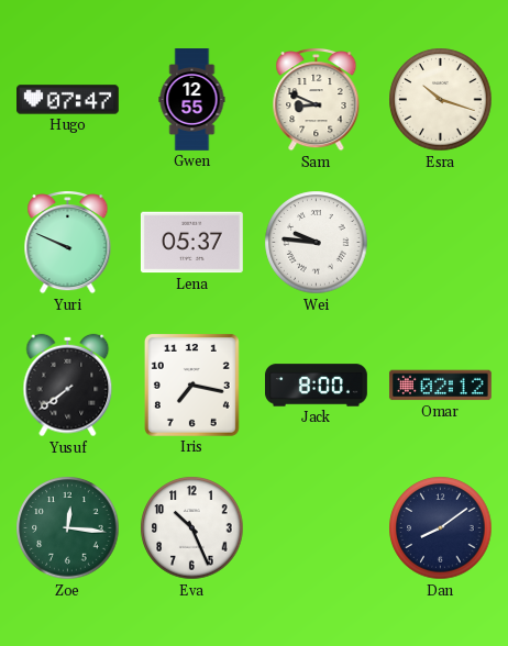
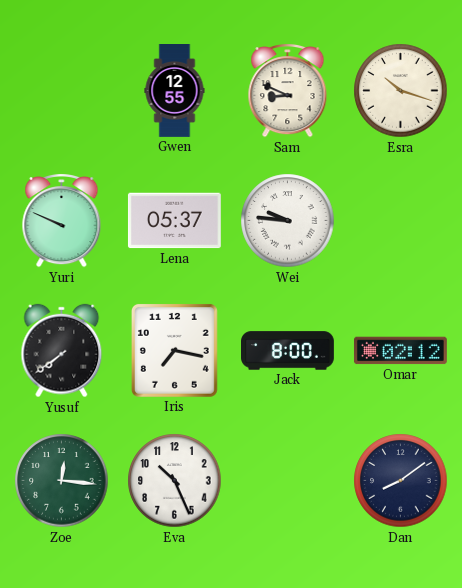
Hugo: 07:47 -> none (68, 100)
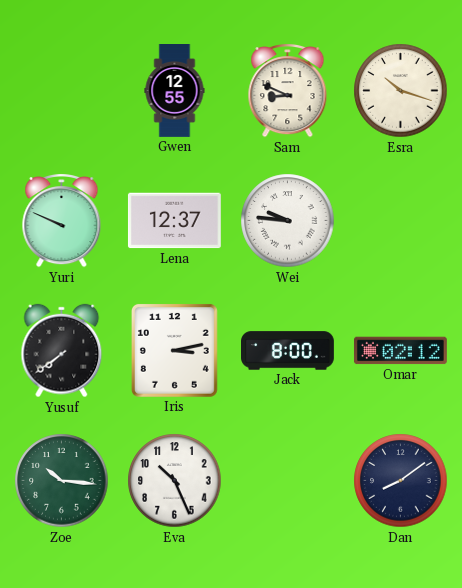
Lena: 05:37 -> 12:37 (174, 221)
Iris: 7:17 -> 3:13 (174, 350)
Zoe: 12:16 -> 10:16 (62, 481)
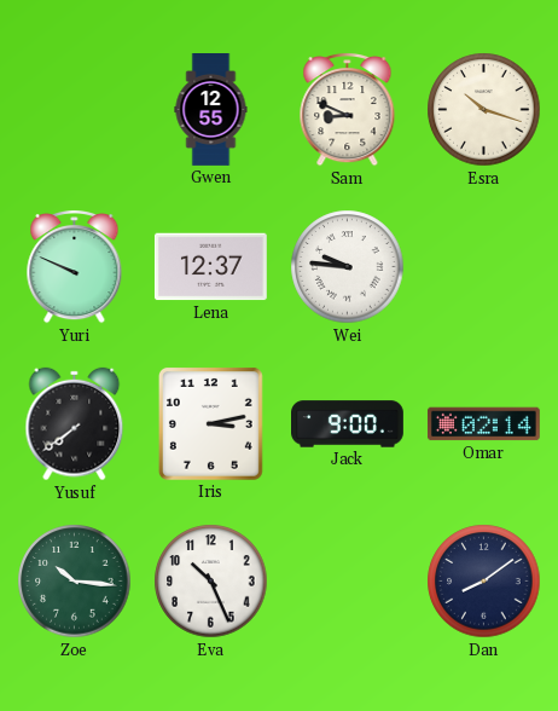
Jack: 8:00 -> 9:00 (348, 424)
Omar: 02:12 -> 02:14 (483, 424)
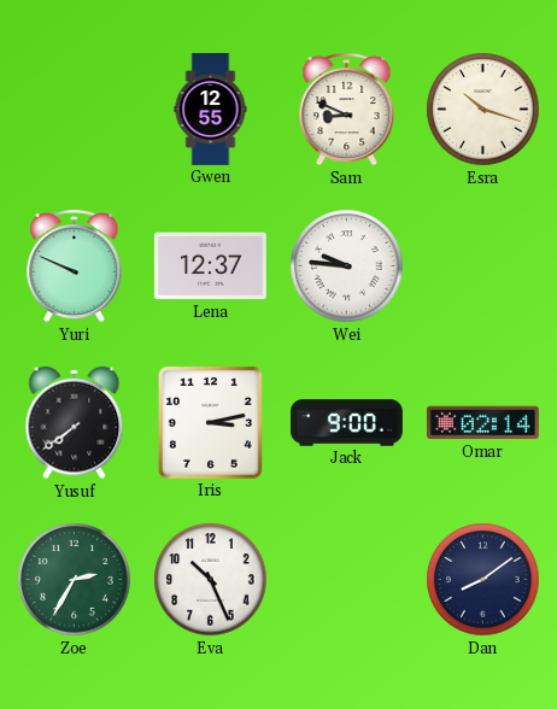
Zoe: 10:16 -> 2:35 (75, 580)
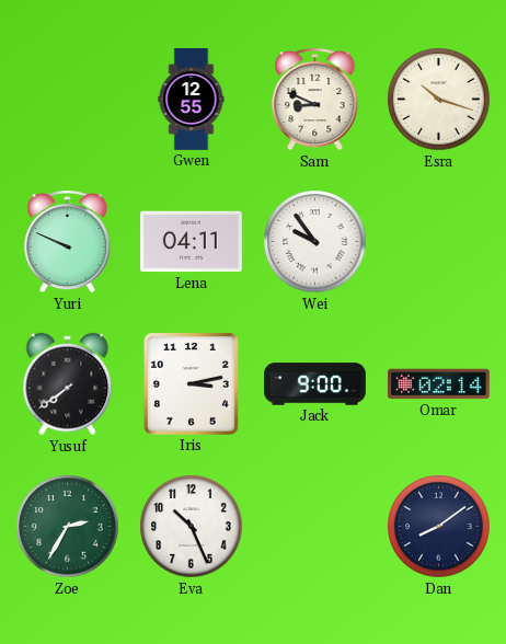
Lena: 12:37 -> 04:11 (191, 242)
Wei: 9:46 -> 9:54 (315, 242)
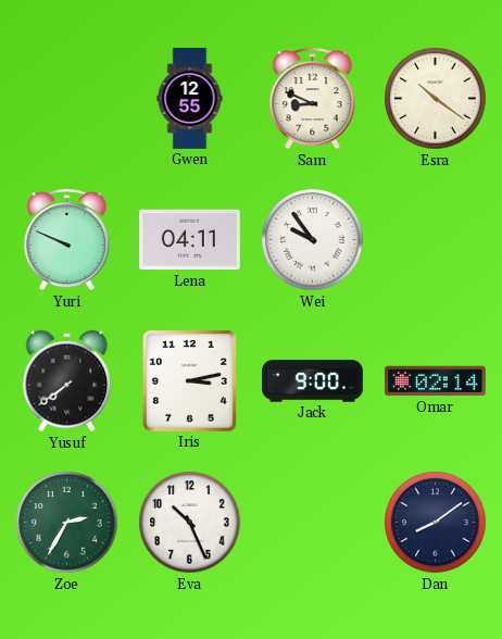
Esra: 10:18 -> 10:21 (436, 99)
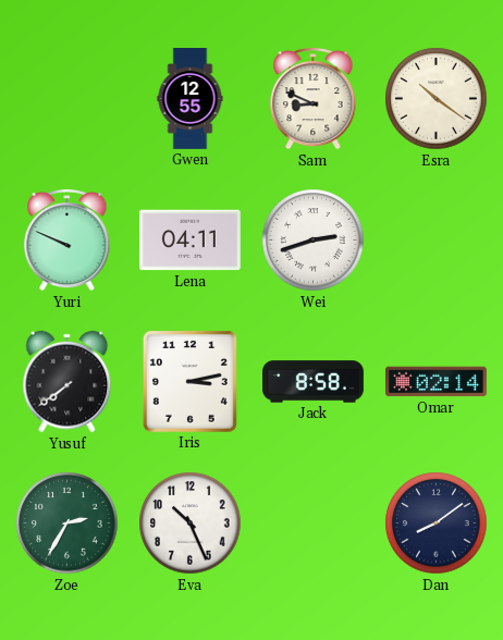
Wei: 9:54 -> 2:42 (314, 241)
Jack: 9:00 -> 8:58 (314, 382)
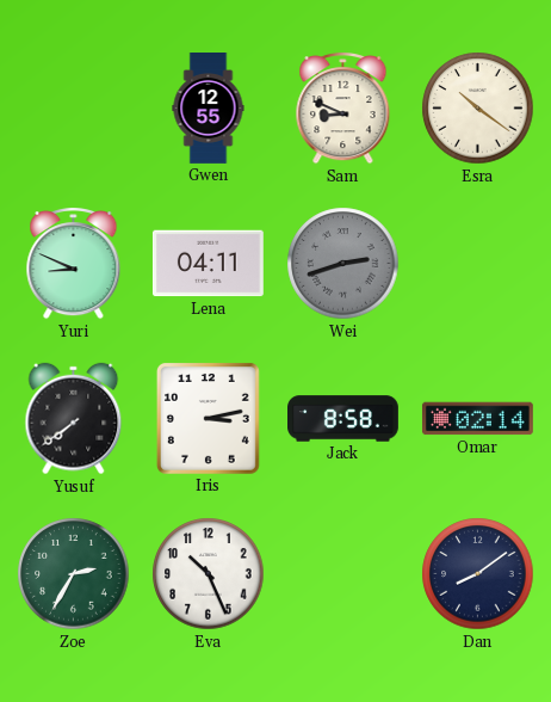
Yuri: 9:49 -> 8:49 (74, 263)
Wei dial: white -> grey (343, 264)
